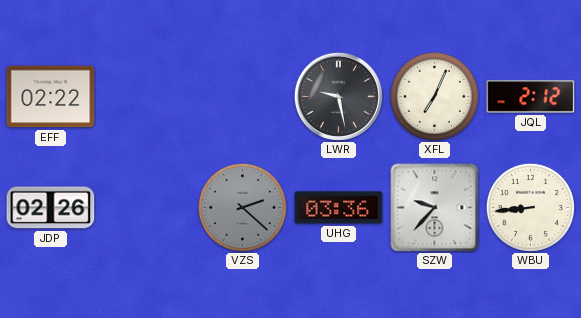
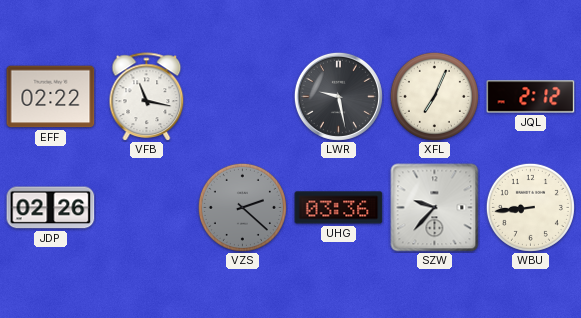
VFB: none -> 11:17 (147, 97)
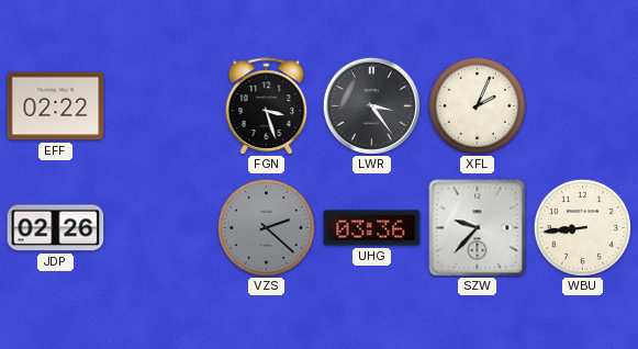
VFB: 11:17 -> none (147, 97)
FGN: none -> 3:27 (267, 106)
LWR: 9:28 -> 3:24 (371, 105)
XFL: 7:04 -> 2:04 (477, 105)
JQL: 2:12 -> none (531, 97)
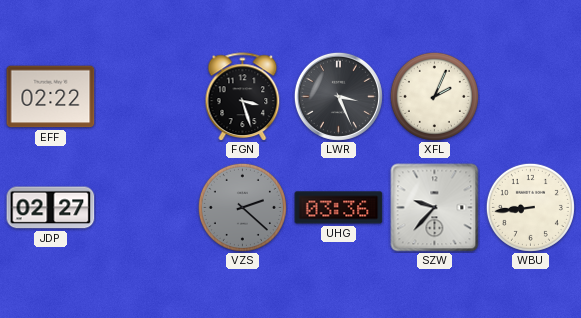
LWR: 3:24 -> 3:26 (338, 96)
JDP: 02:26 -> 02:27 (51, 208)
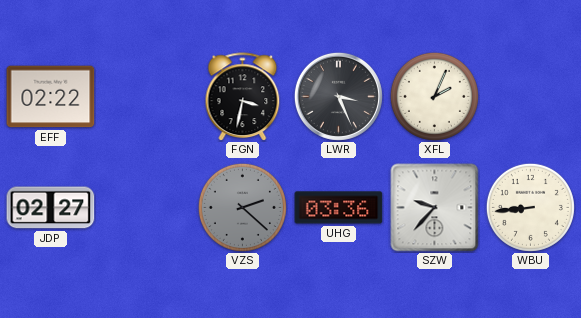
FGN: 3:27 -> 3:32 (243, 97)
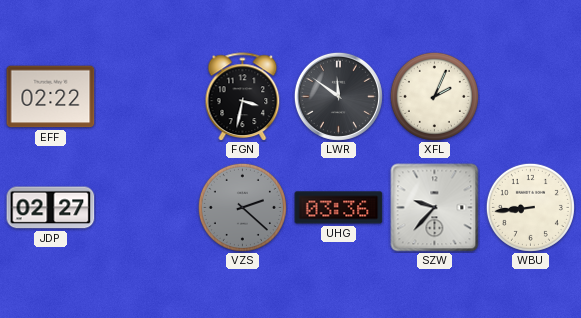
LWR: 3:26 -> 11:51 (338, 96)
